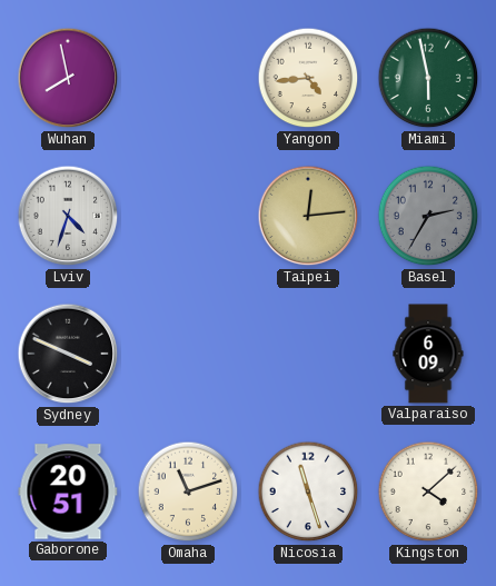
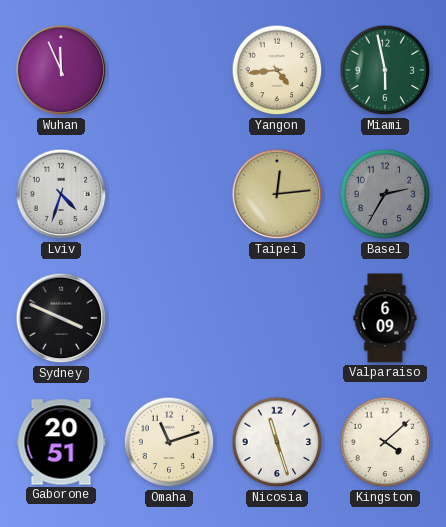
Wuhan: 7:58 -> 11:56 (61, 70)
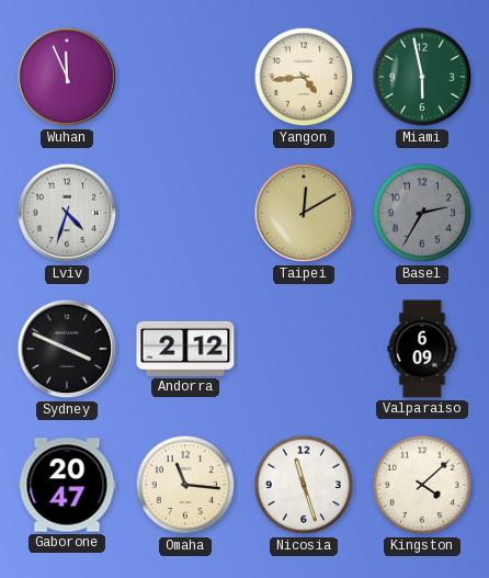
Taipei: 12:14 -> 12:10 (304, 213)
Andorra: none -> 2:12 (185, 349)
Gaborone: 20:51 -> 20:47 (67, 485)
Omaha: 11:12 -> 11:16 (185, 485)
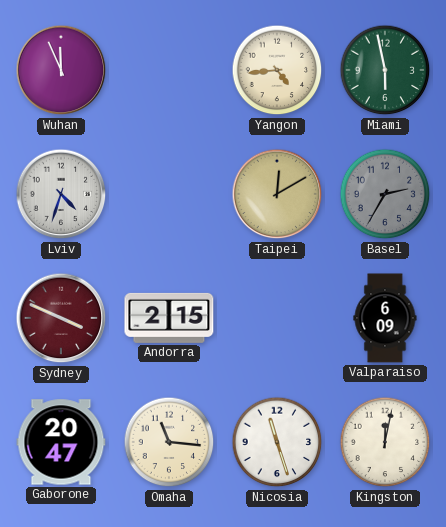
Sydney dial: black -> burgundy (61, 318)
Andorra: 2:12 -> 2:15 (169, 318)
Kingston: 4:08 -> 12:02 (385, 442)
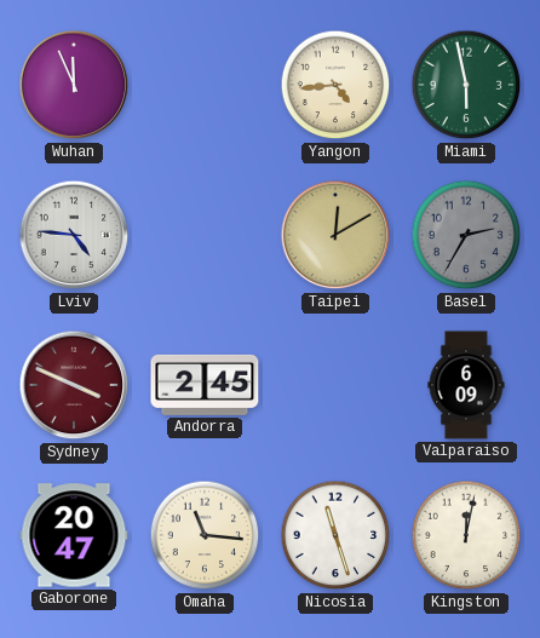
Lviv: 4:33 -> 4:46 (74, 235)
Andorra: 2:15 -> 2:45 (205, 385)
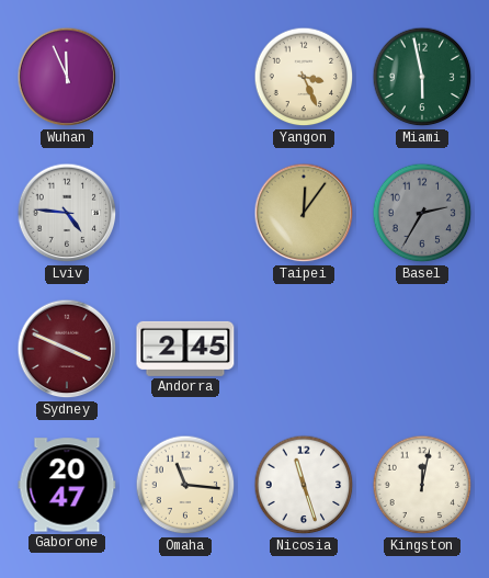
Yangon: 4:44 -> 3:26 (304, 77)
Taipei: 12:10 -> 12:06 (304, 213)
Valparaiso: 6:09 -> none (466, 385)
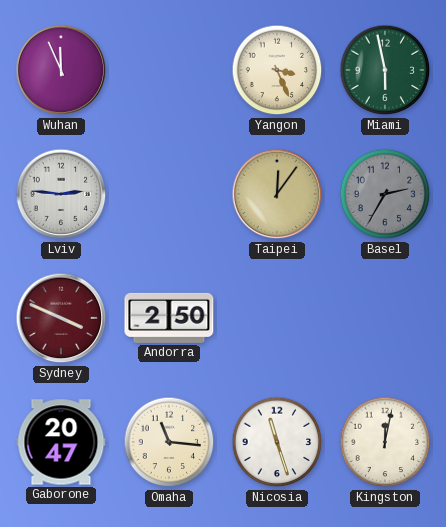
Lviv: 4:46 -> 2:46 (61, 194)
Andorra: 2:45 -> 2:50 (169, 318)
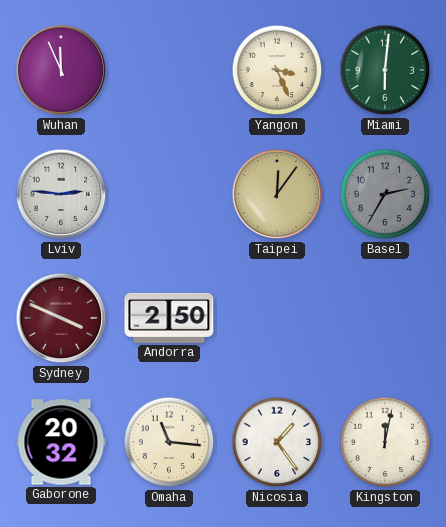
Miami: 5:58 -> 6:01 (385, 70)
Gaborone: 20:47 -> 20:32 (61, 442)
Nicosia: 11:27 -> 1:24 (277, 442)
